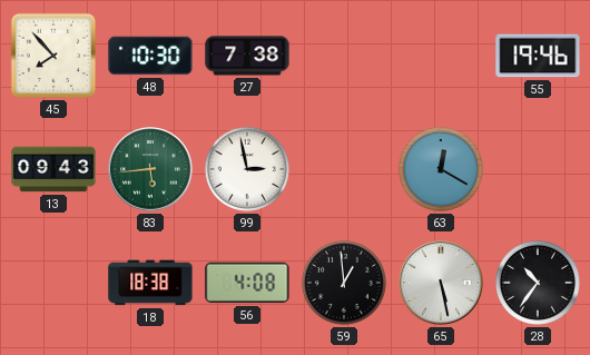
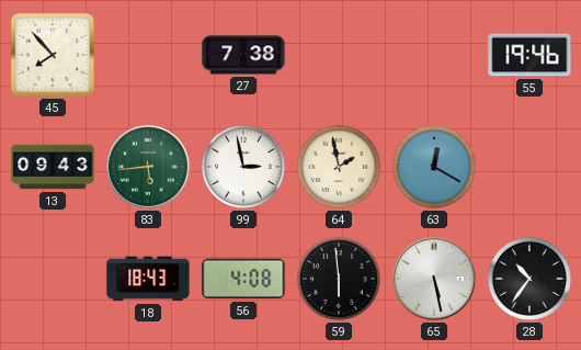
48: 10:30 -> none (150, 56)
64: none -> 1:58 (339, 167)
18: 18:38 -> 18:43 (148, 279)
59: 12:59 -> 5:59 (339, 279)
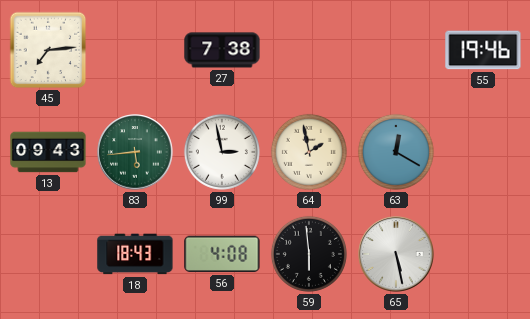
45: 7:53 -> 7:14 (48, 50)
28: 10:36 -> none (529, 279)
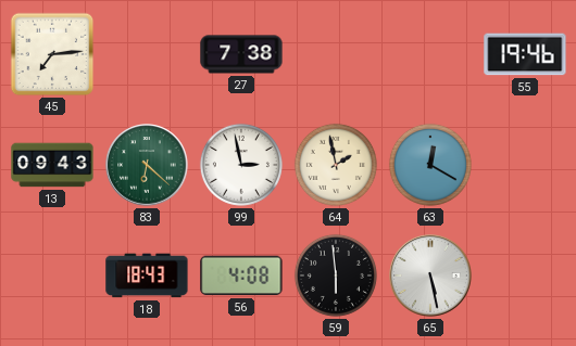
83: 5:44 -> 6:22 (147, 165)
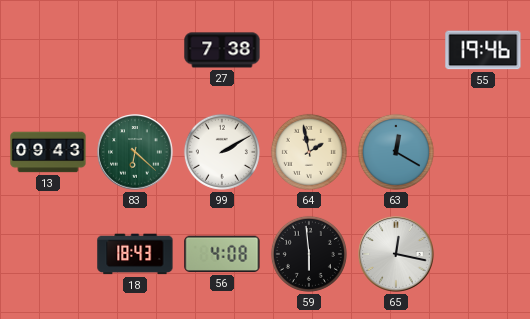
45: 7:14 -> none (52, 54)
99: 2:58 -> 2:10 (222, 152)
65: 5:28 -> 12:17 (396, 254)
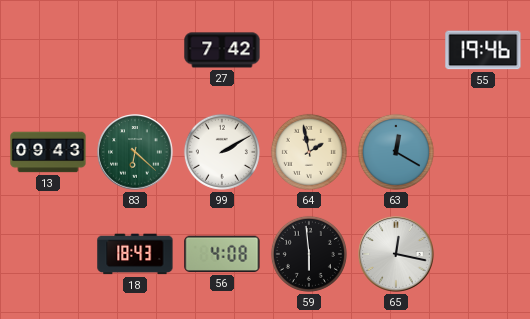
27: 7:38 -> 7:42 (222, 50)
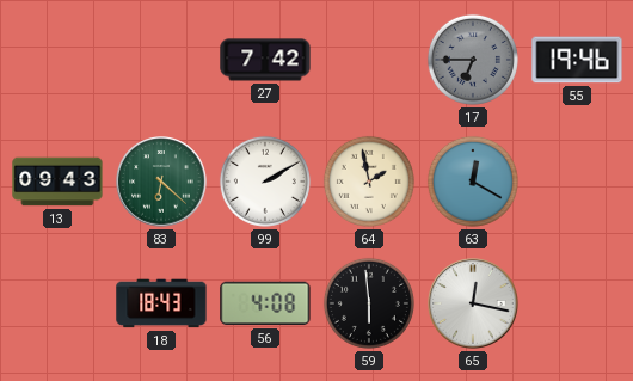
17: none -> 6:45 (473, 60)
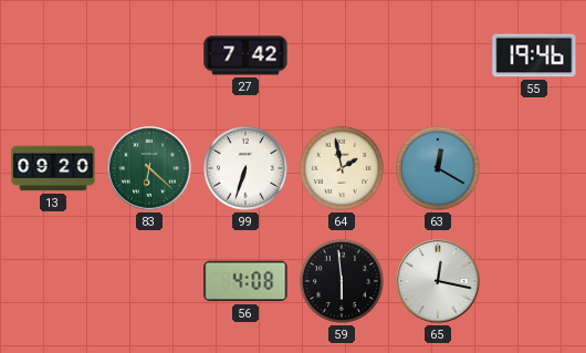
17: 6:45 -> none (473, 60)
13: 09:43 -> 09:20 (53, 168)
99: 2:10 -> 6:33 (245, 168)
18: 18:43 -> none (161, 303)
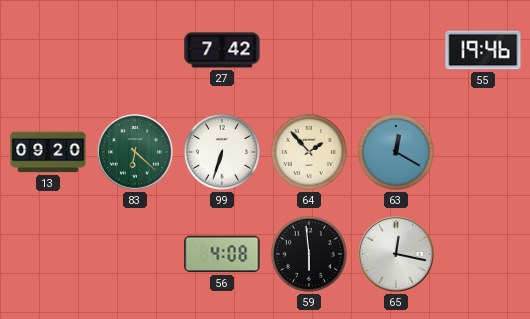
64: 1:58 -> 1:53 (309, 152)
